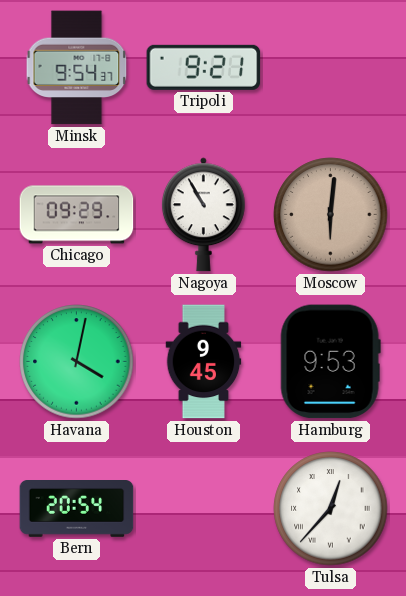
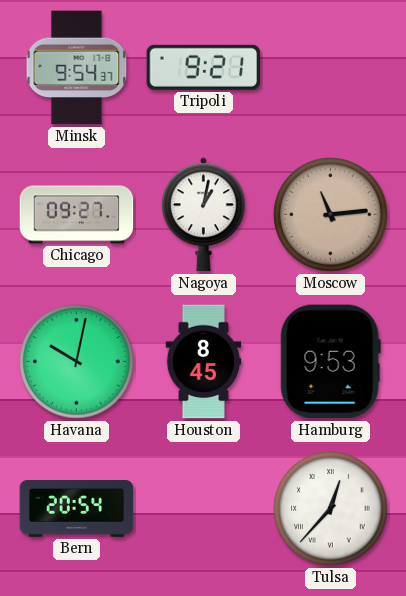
Chicago: 09:29 -> 09:27 (77, 215)
Nagoya: 10:55 -> 1:02 (203, 215)
Moscow: 6:01 -> 11:14 (331, 215)
Havana: 4:02 -> 10:02 (77, 362)
Houston: 9:45 -> 8:45 (204, 362)
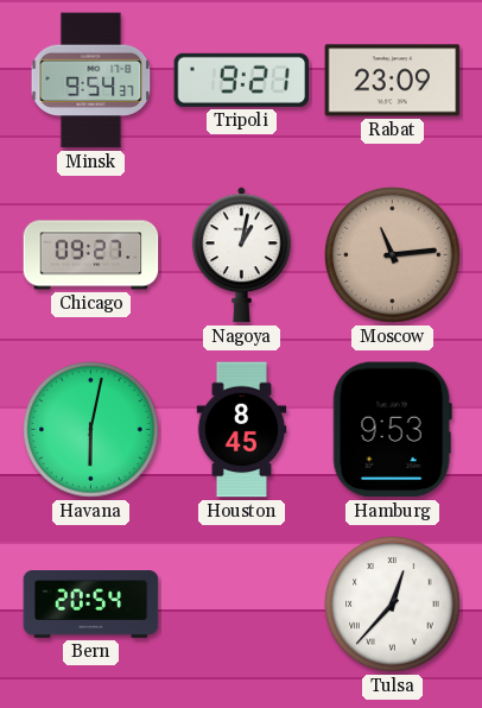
Rabat: none -> 23:09 (393, 81)
Havana: 10:02 -> 6:02 (91, 430)
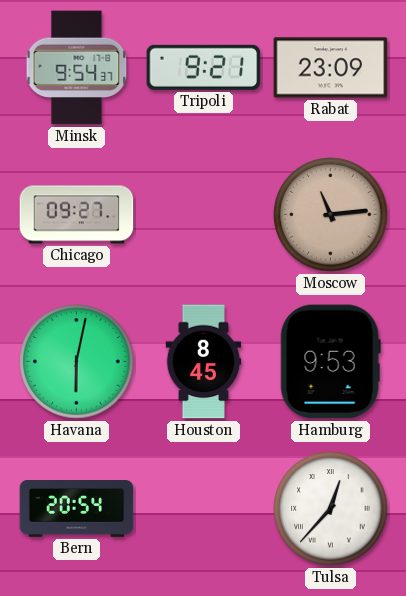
Nagoya: 1:02 -> none (241, 255)
